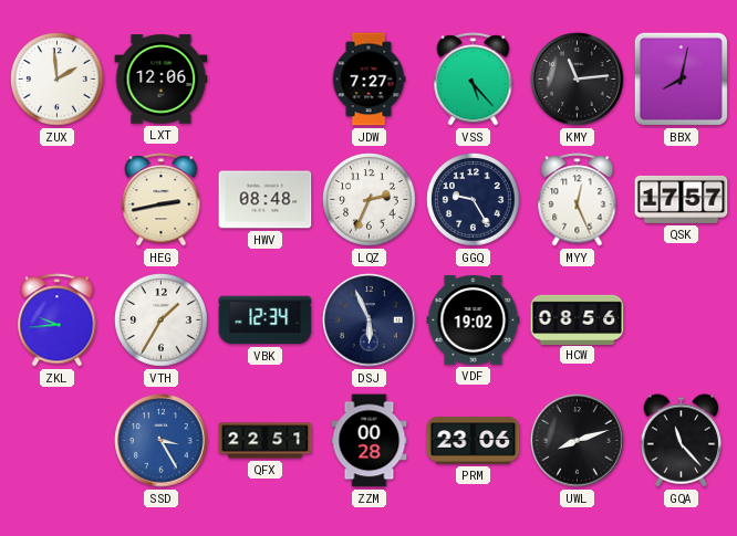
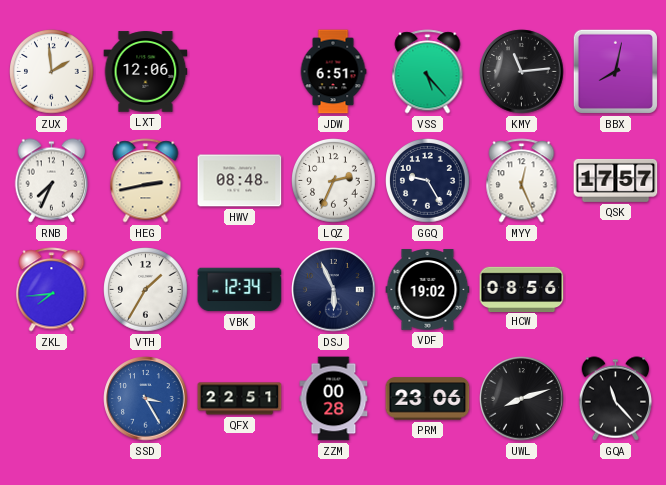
JDW: 7:27 -> 6:51 (333, 72)
RNB: none -> 7:34 (52, 181)
ZKL: 9:44 -> 7:44 (52, 290)
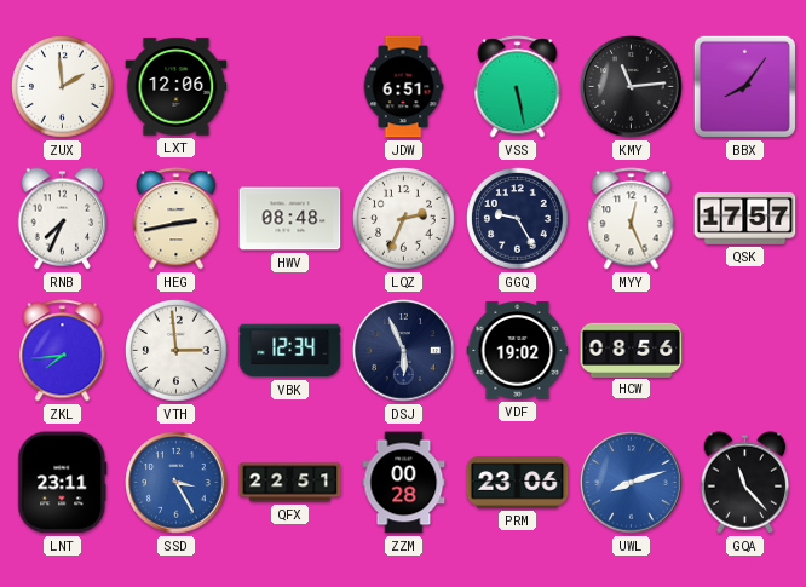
VSS: 5:23 -> 5:28 (518, 87)
BBX: 8:02 -> 8:06 (744, 86)
VTH: 1:35 -> 2:59 (177, 351)
LNT: none -> 23:11 (63, 483)
UWL dial: black -> blue (632, 483)
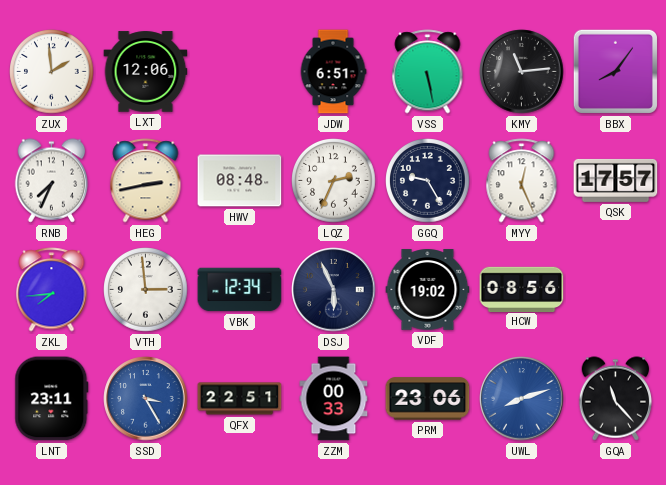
ZZM: 00:28 -> 00:33 (334, 399)
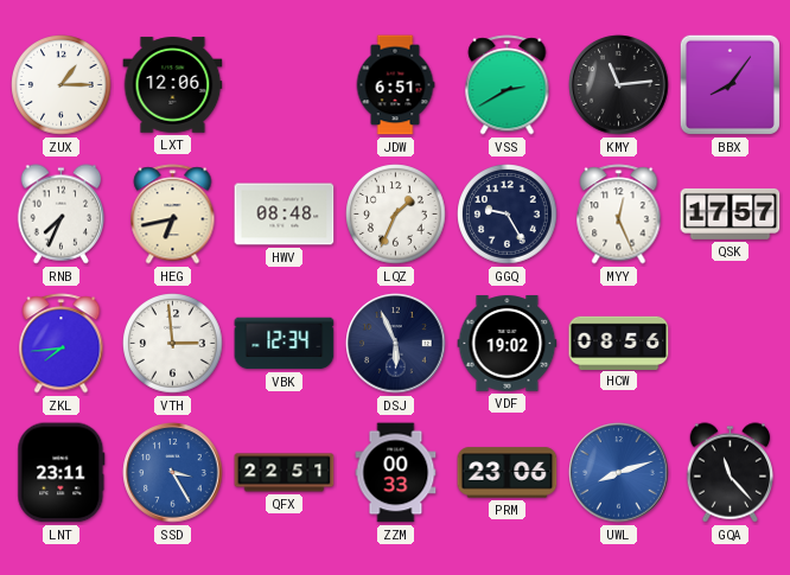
ZUX: 1:59 -> 1:15 (62, 85)
VSS: 5:28 -> 2:40 (508, 85)
HEG: 2:43 -> 6:43 (173, 215)
LQZ: 2:34 -> 1:34 (396, 215)
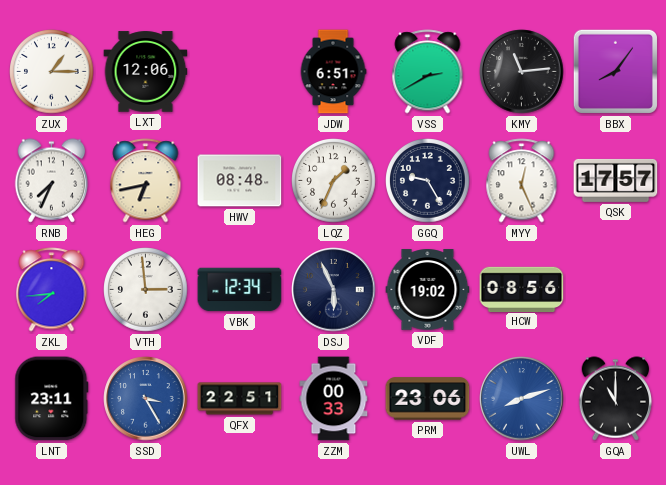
GQA: 11:23 -> 11:00 (616, 399)
